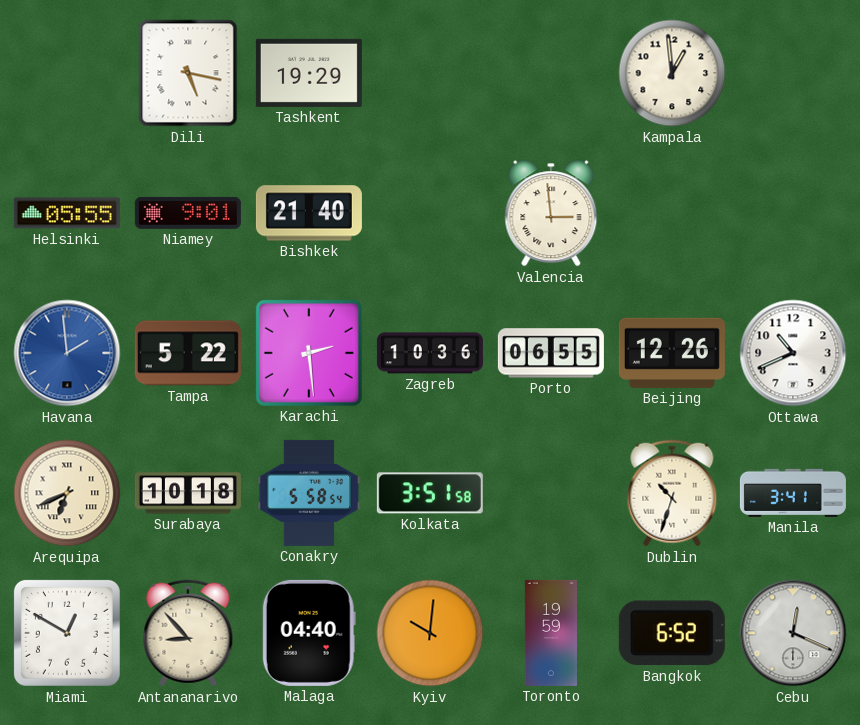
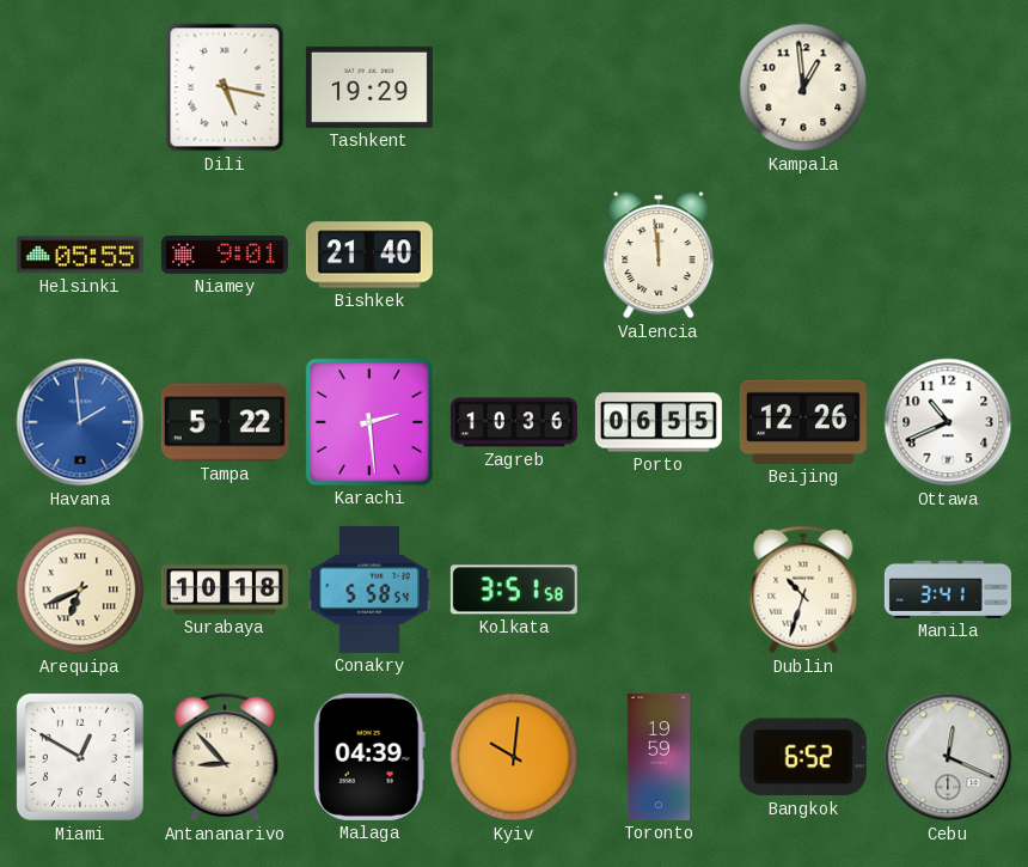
Valencia: 2:59 -> 11:59 (659, 255)
Malaga: 04:40 -> 04:39 (369, 757)
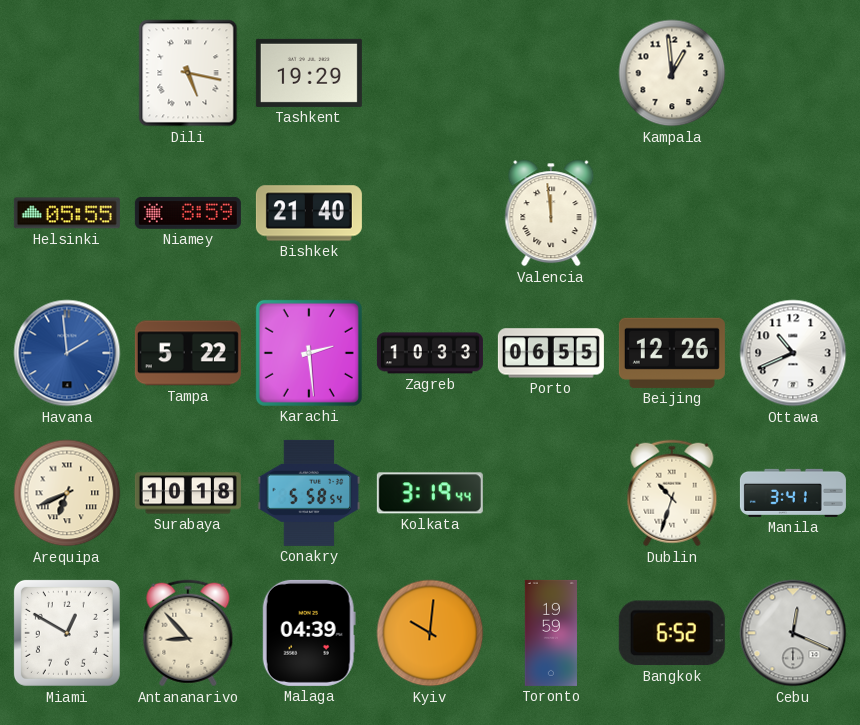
Niamey: 9:01 -> 8:59 (188, 213)
Zagreb: 10:36 -> 10:33 (430, 353)
Kolkata: 3:51 -> 3:19 (430, 493)
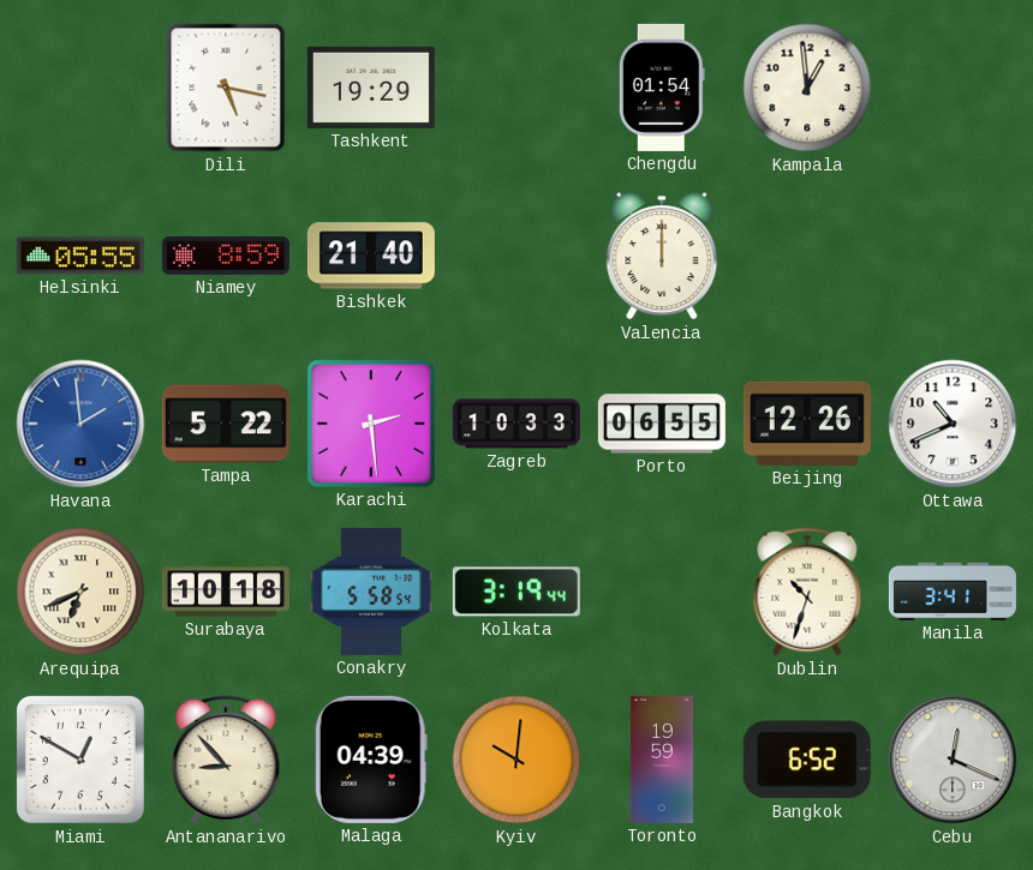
Chengdu: none -> 01:54 (662, 88)
Valencia: 11:59 -> 12:00 (662, 256)
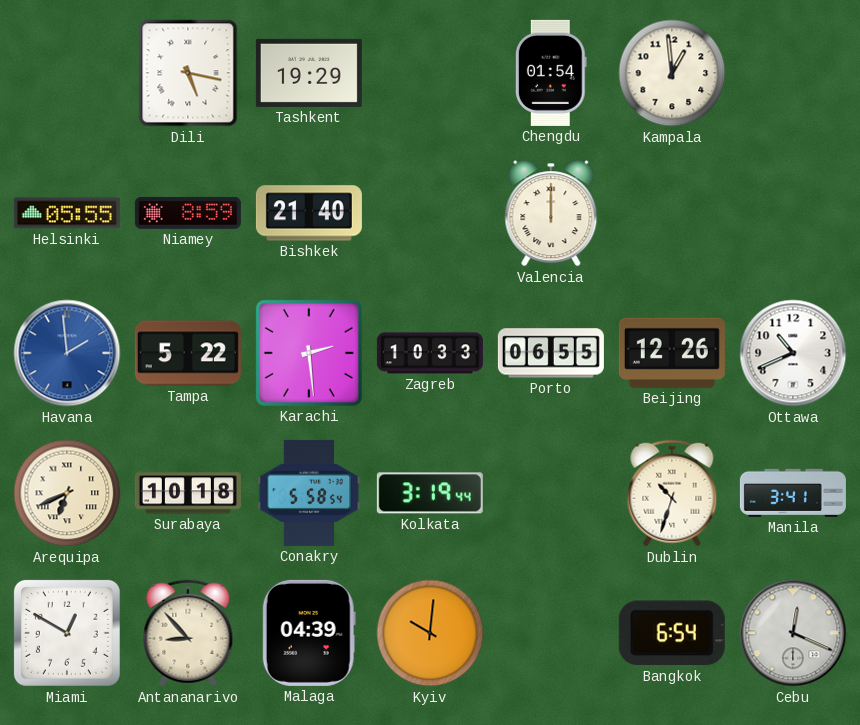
Toronto: 19:59 -> none (662, 760)
Bangkok: 6:52 -> 6:54 (672, 633)
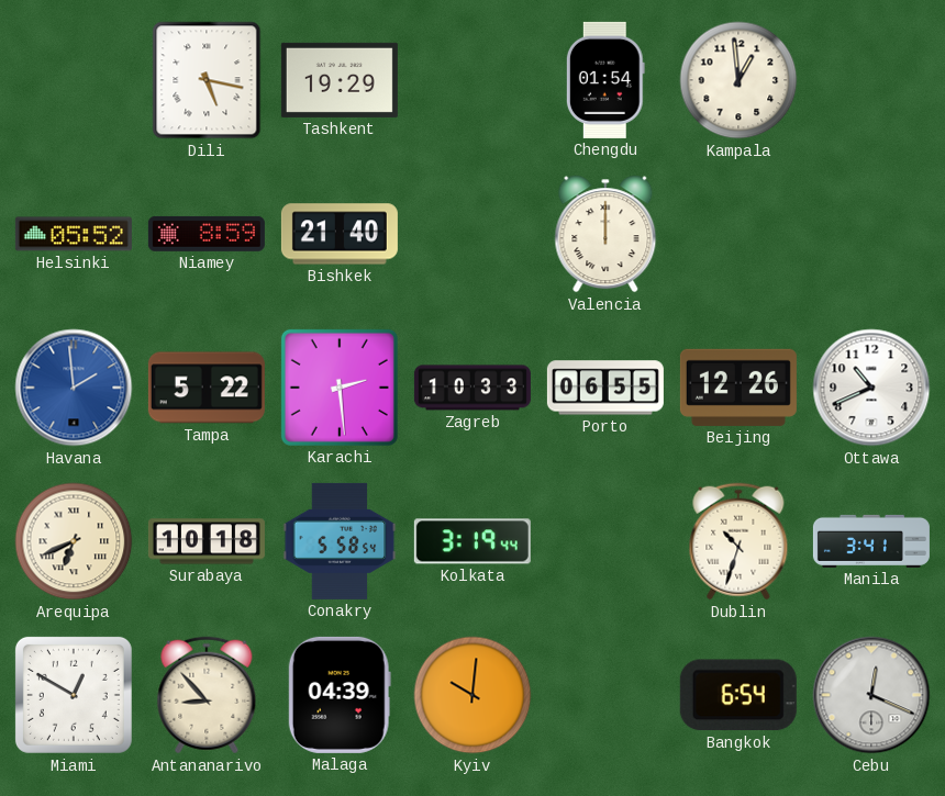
Helsinki: 05:55 -> 05:52 (74, 234)
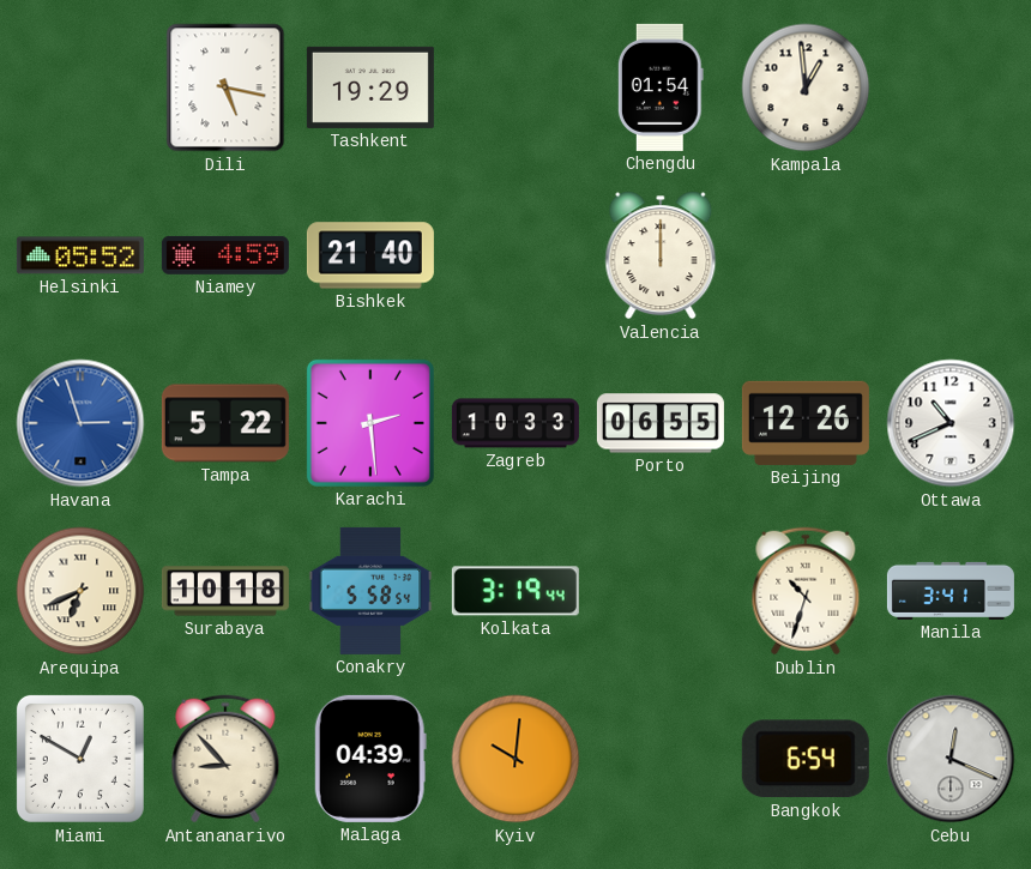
Niamey: 8:59 -> 4:59 (225, 255)
Havana: 1:59 -> 2:57 (80, 423)
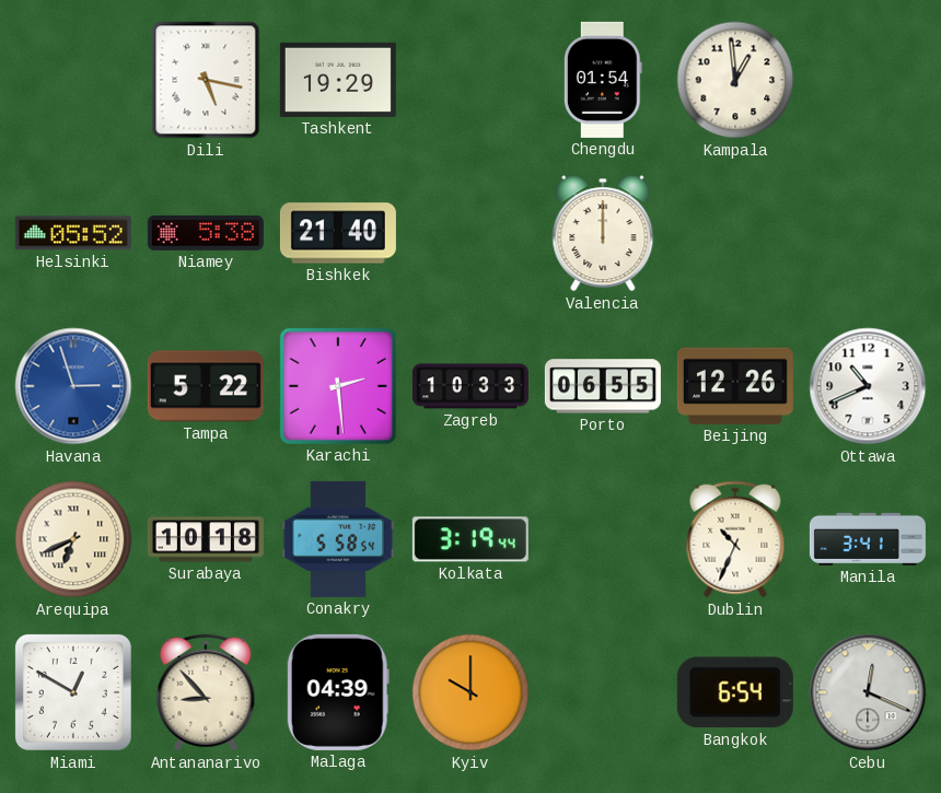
Niamey: 4:59 -> 5:38 (206, 233)
Dublin: 10:33 -> 10:34 (735, 539)
Kyiv: 10:01 -> 10:00 (471, 692)
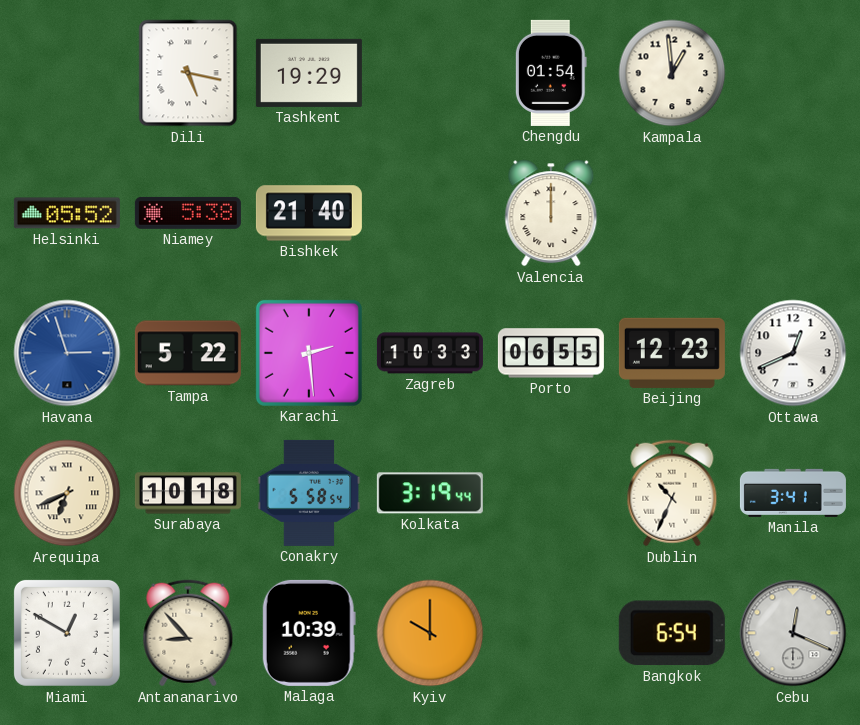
Beijing: 12:26 -> 12:23 (672, 353)
Ottawa: 10:41 -> 12:41 (793, 353)
Malaga: 04:39 -> 10:39 (309, 633)
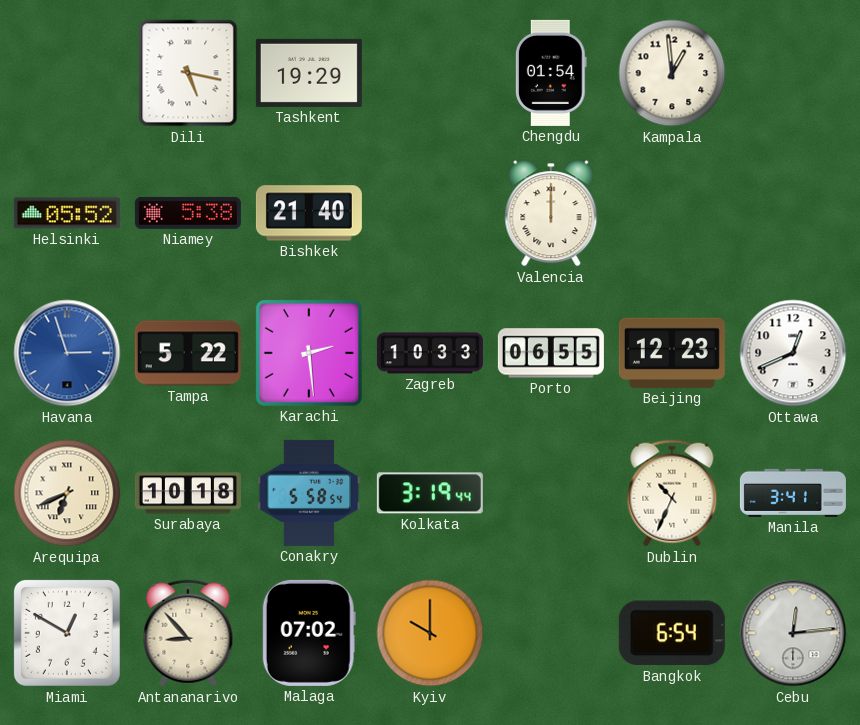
Malaga: 10:39 -> 07:02 (309, 633)
Cebu: 12:19 -> 12:14 (793, 633)
